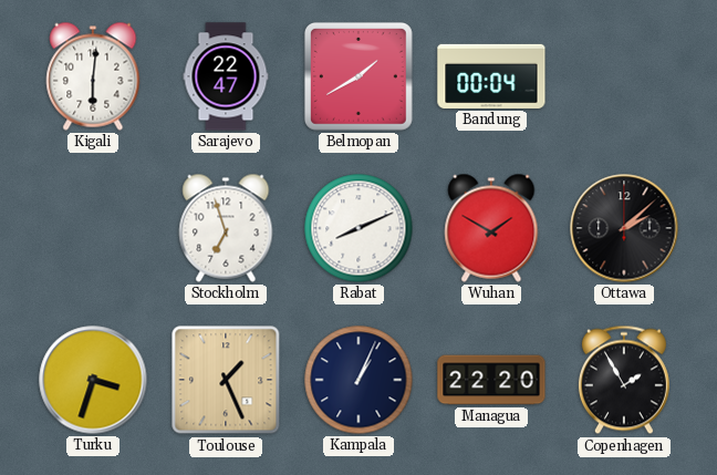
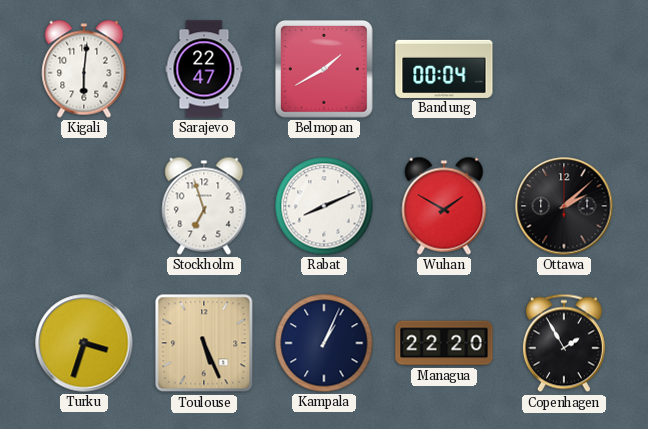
Toulouse: 1:26 -> 5:26 (204, 343)
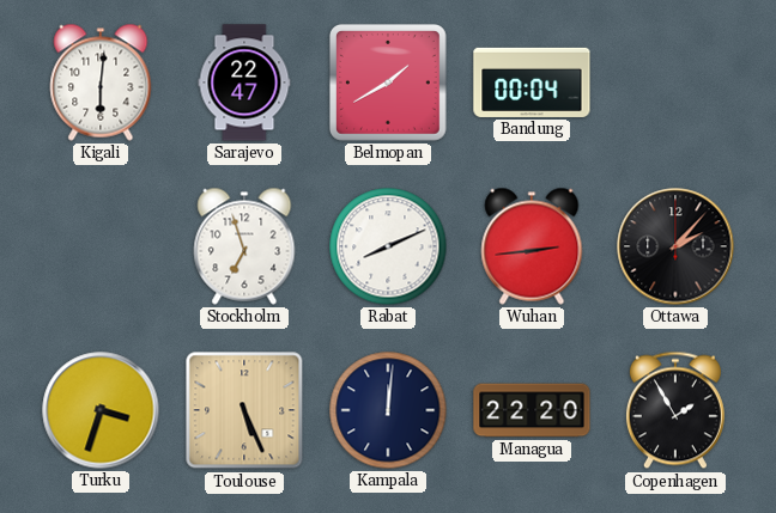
Wuhan: 1:50 -> 2:44 (532, 246)
Ottawa: 2:08 -> 2:07 (675, 246)
Kampala: 1:04 -> 12:01 (388, 410)
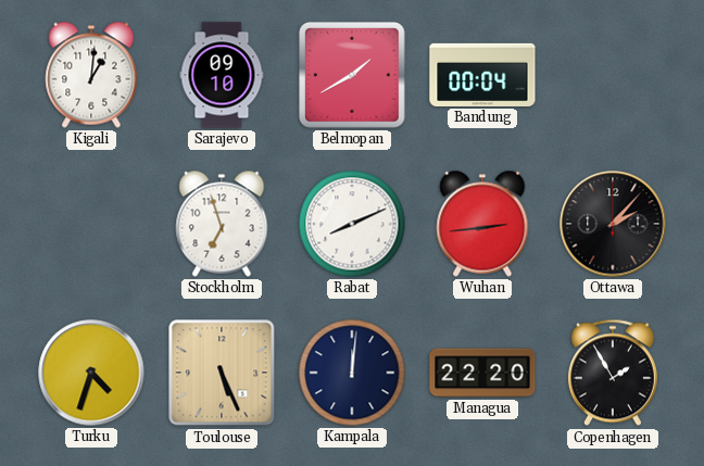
Kigali: 6:01 -> 1:01 (91, 75)
Sarajevo: 22:47 -> 09:10 (222, 75)
Turku: 3:33 -> 4:33 (91, 373)
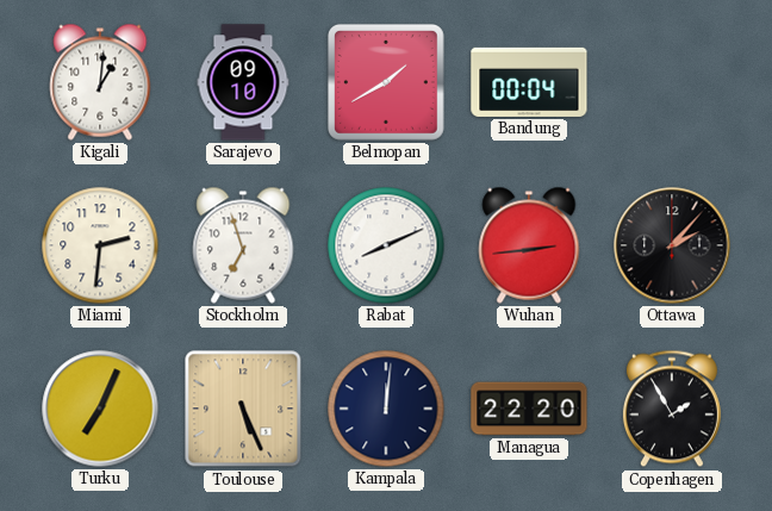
Miami: none -> 2:31 (100, 245)
Turku: 4:33 -> 7:04 (100, 409)
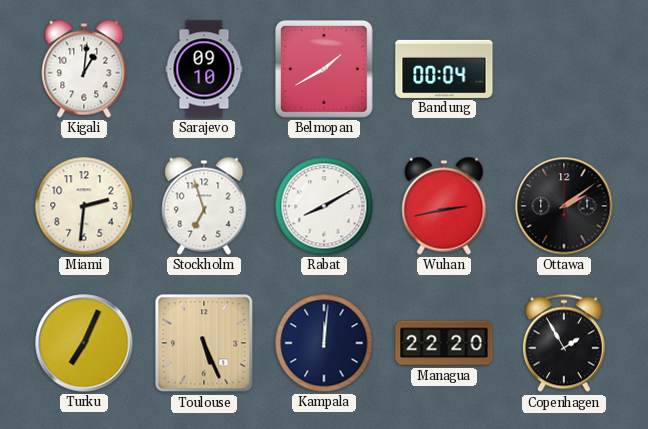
Rabat: 8:11 -> 8:10 (324, 206)
Wuhan: 2:44 -> 2:43 (444, 206)
Ottawa: 2:07 -> 2:09 (564, 206)
